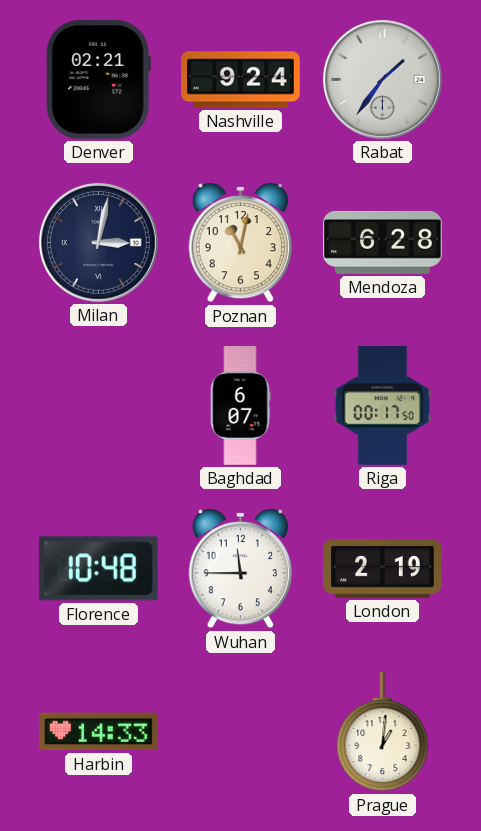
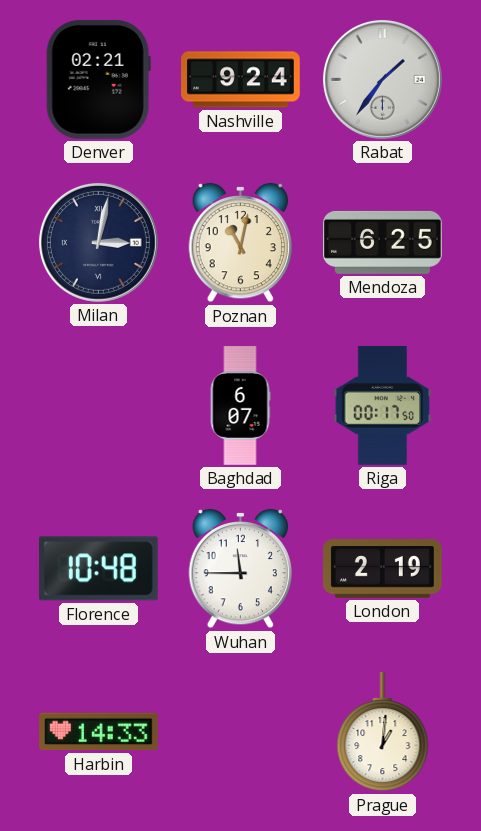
Mendoza: 6:28 -> 6:25 (383, 242)
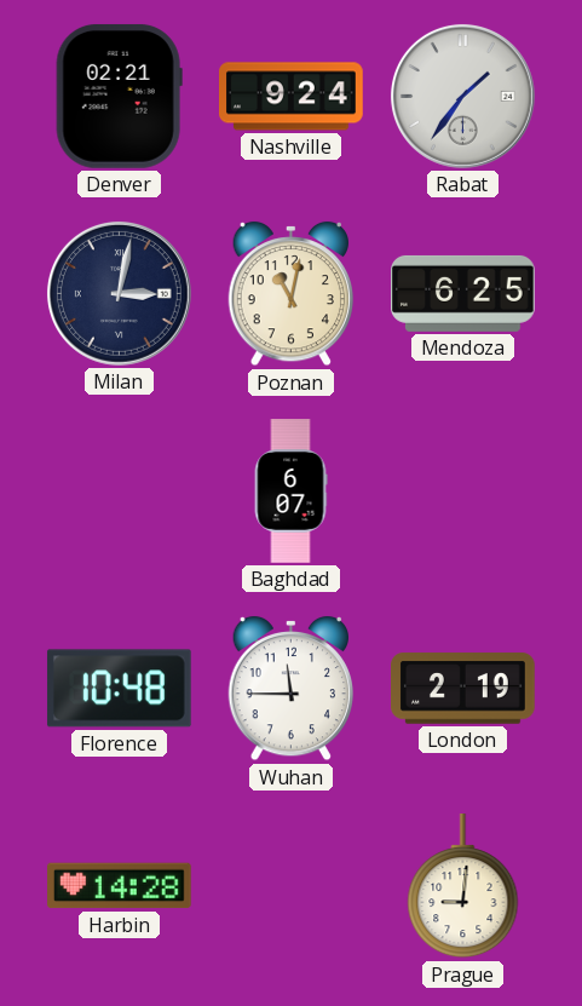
Riga: 00:17 -> none (383, 406)
Harbin: 14:33 -> 14:28 (120, 886)
Prague: 1:01 -> 9:01 (463, 887)
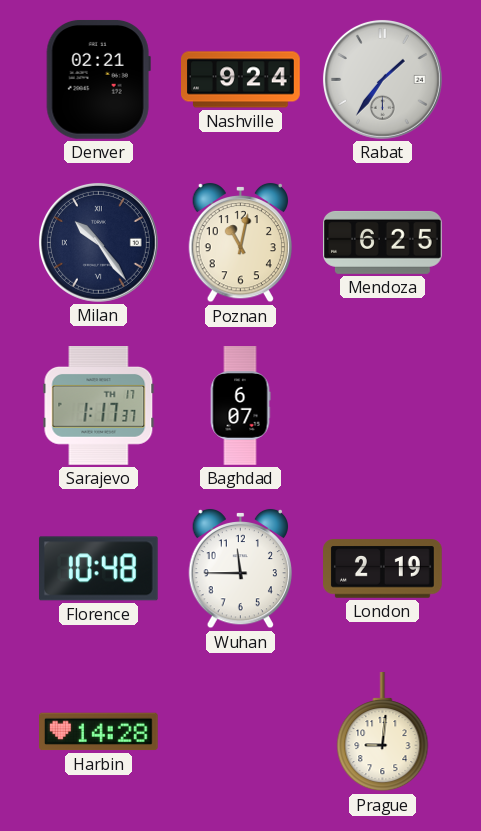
Milan: 3:02 -> 10:24 (98, 242)
Sarajevo: none -> 1:17 (99, 406)
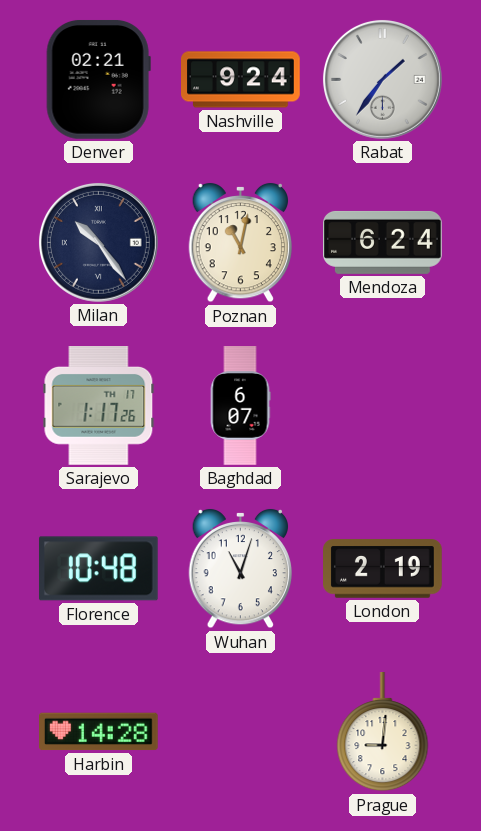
Mendoza: 6:25 -> 6:24 (383, 242)
Sarajevo: 1:17:37 -> 1:17:26 (99, 406)
Wuhan: 11:45 -> 11:03 (240, 569)
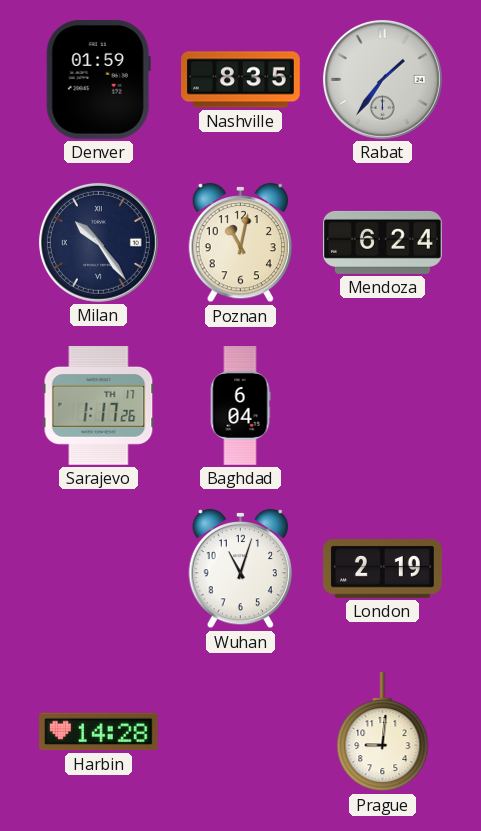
Denver: 02:21 -> 01:59 (98, 79)
Nashville: 9:24 -> 8:35 (241, 80)
Baghdad: 6:07 -> 6:04 (240, 406)
Florence: 10:48 -> none (98, 569)
